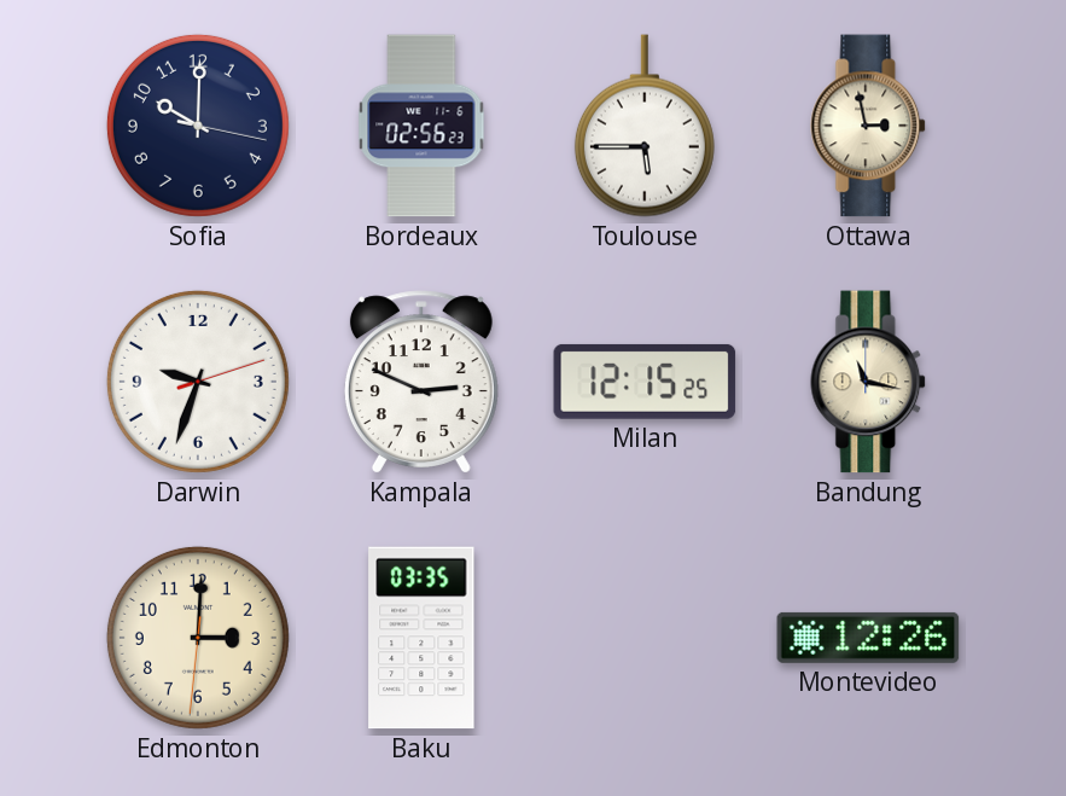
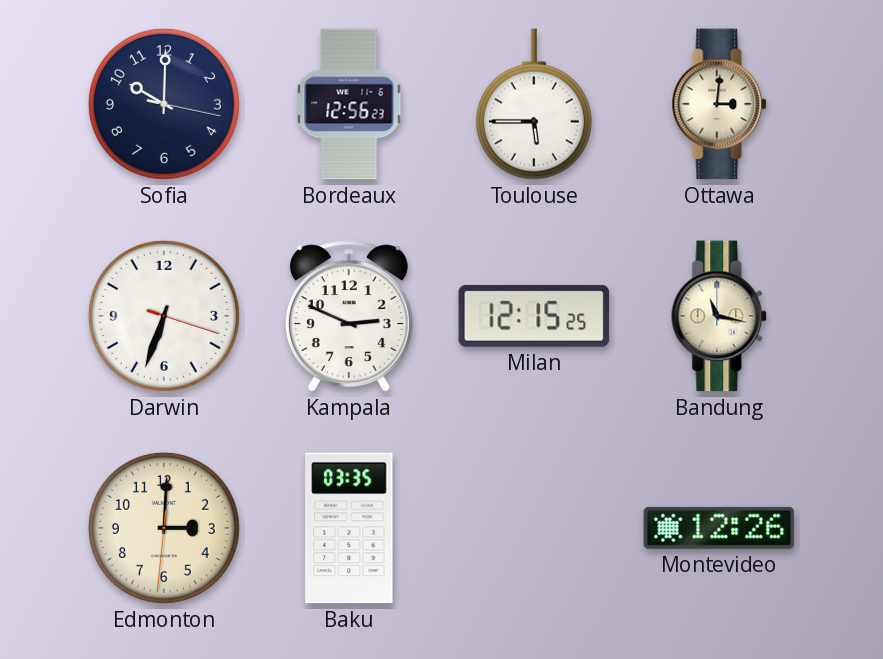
Bordeaux: 02:56 -> 12:56 (349, 104)
Ottawa: 2:58 -> 3:01 (720, 104)
Darwin: 9:33 -> 6:33 (164, 316)
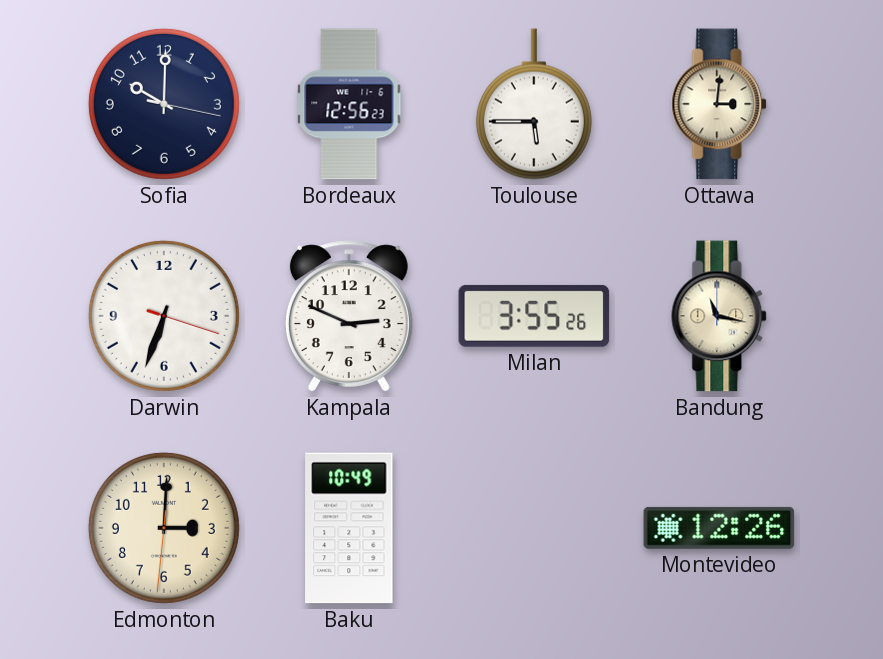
Milan: 12:15 -> 3:55 (534, 316)
Baku: 03:35 -> 10:49 (349, 528)
